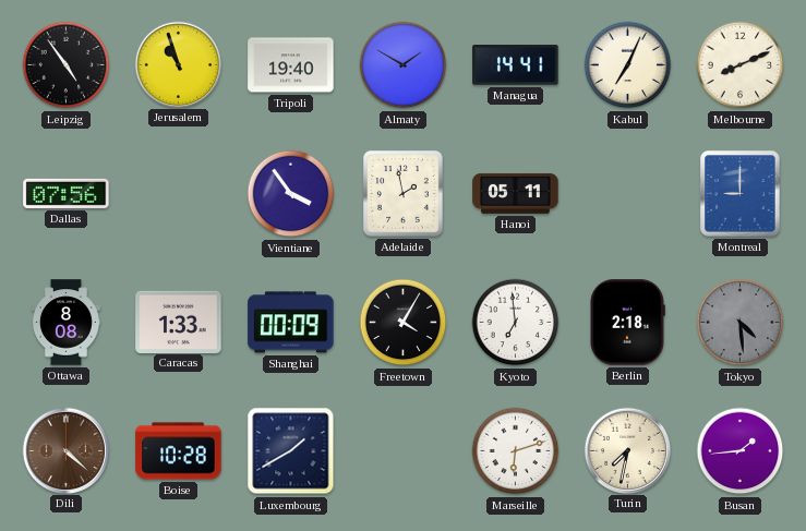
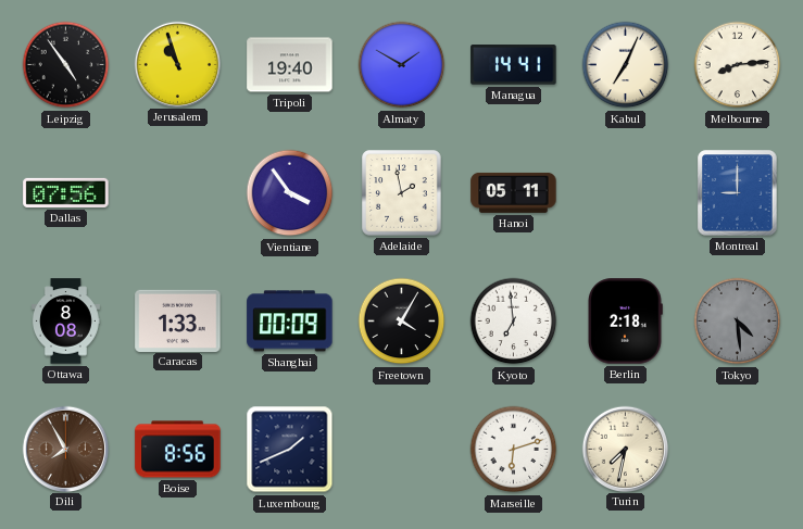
Melbourne: 8:11 -> 8:14 (738, 65)
Dili: 4:22 -> 7:55 (65, 449)
Boise: 10:28 -> 8:56 (178, 450)
Luxembourg: 1:40 -> 1:41 (290, 450)
Busan: 1:44 -> none (741, 451)
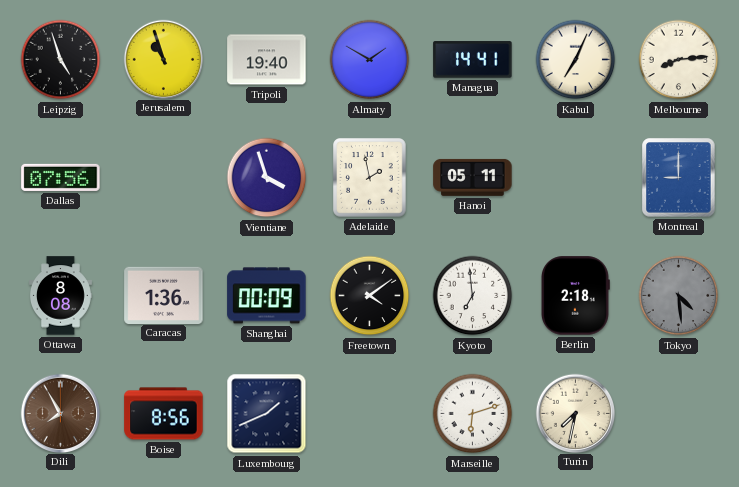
Leipzig: 4:54 -> 4:57 (61, 60)
Vientiane: 3:54 -> 3:57 (267, 178)
Caracas: 1:33 -> 1:36 (164, 295)
Freetown: 4:05 -> 4:09 (370, 296)
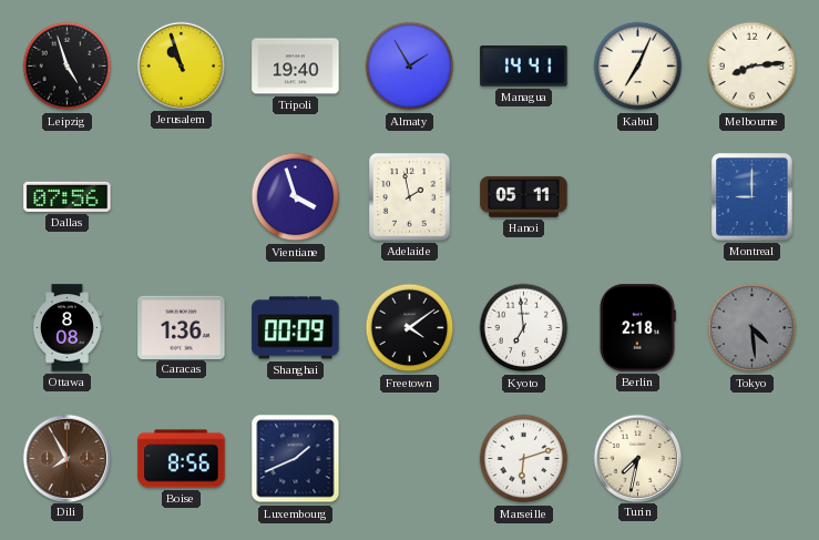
Almaty: 1:50 -> 1:55 (410, 67)
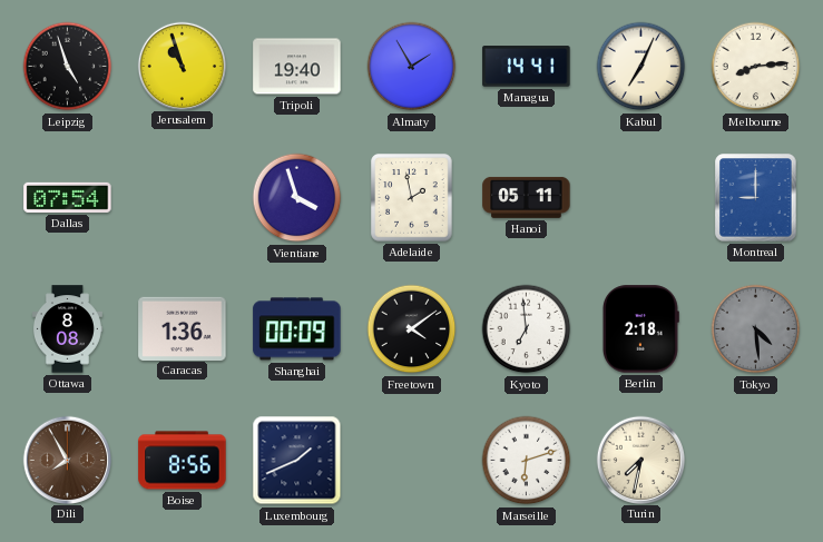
Dallas: 07:56 -> 07:54 (68, 197)
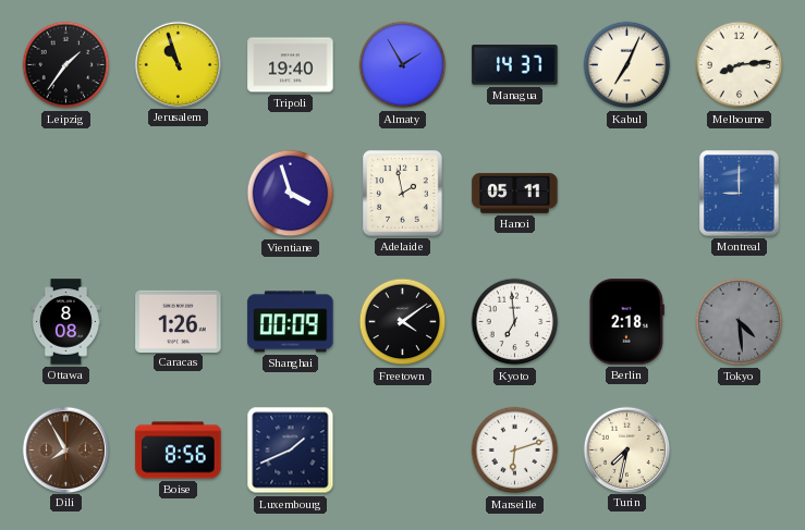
Leipzig: 4:57 -> 1:36 (66, 65)
Managua: 14:41 -> 14:37 (515, 65)
Dallas: 07:54 -> none (68, 197)
Caracas: 1:36 -> 1:26 (179, 321)
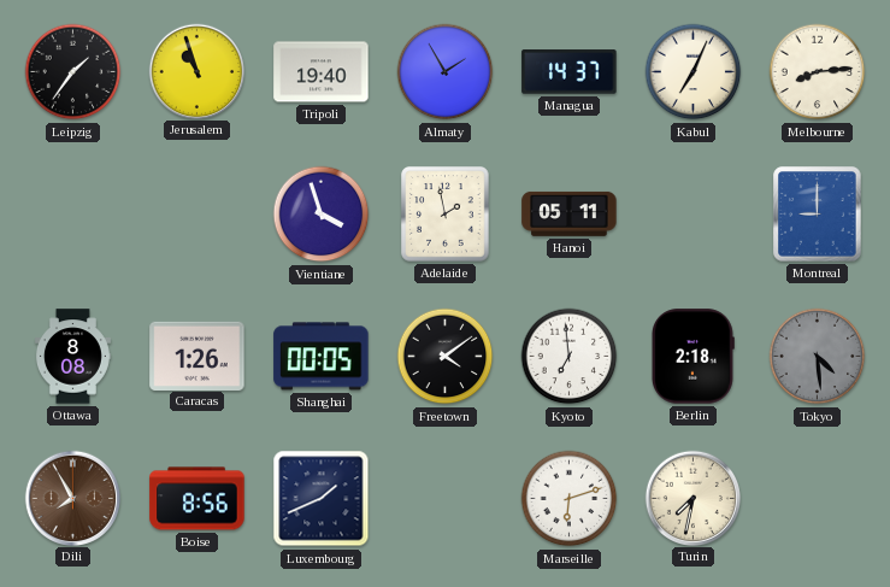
Shanghai: 00:09 -> 00:05 (322, 357)
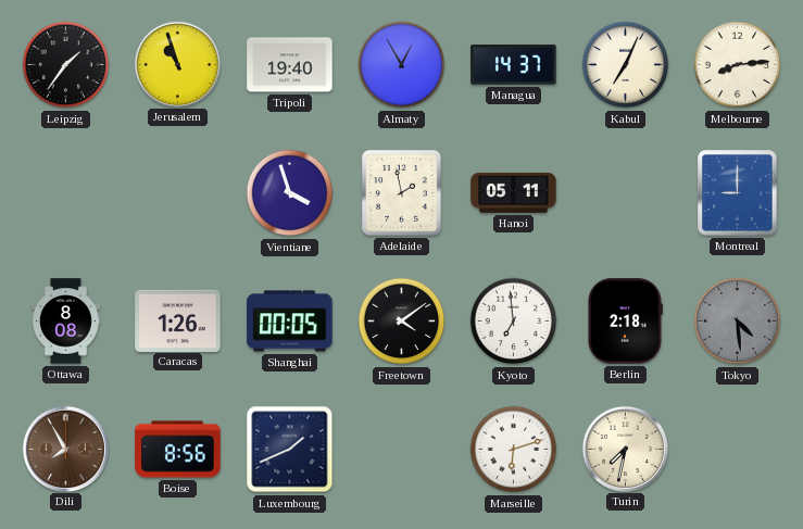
Almaty: 1:55 -> 12:55 (402, 65)
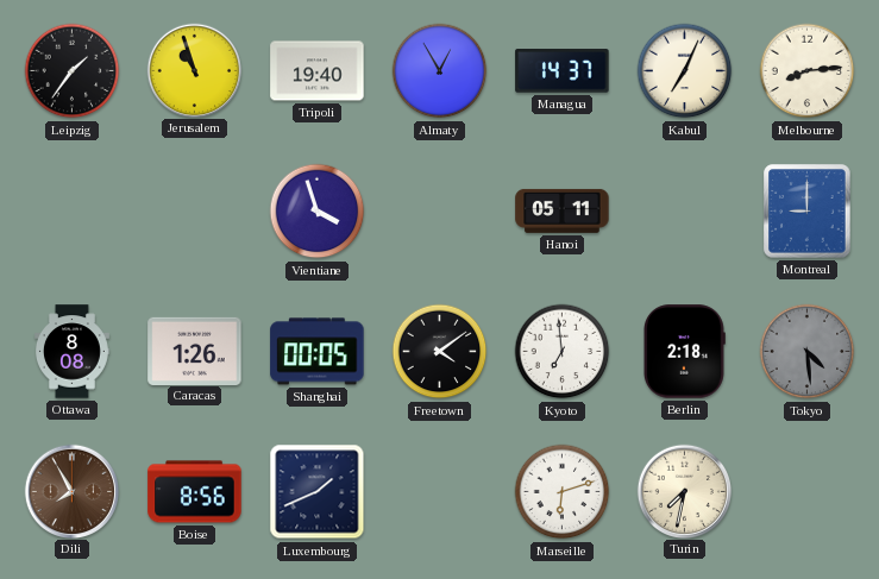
Adelaide: 1:58 -> none (402, 193)
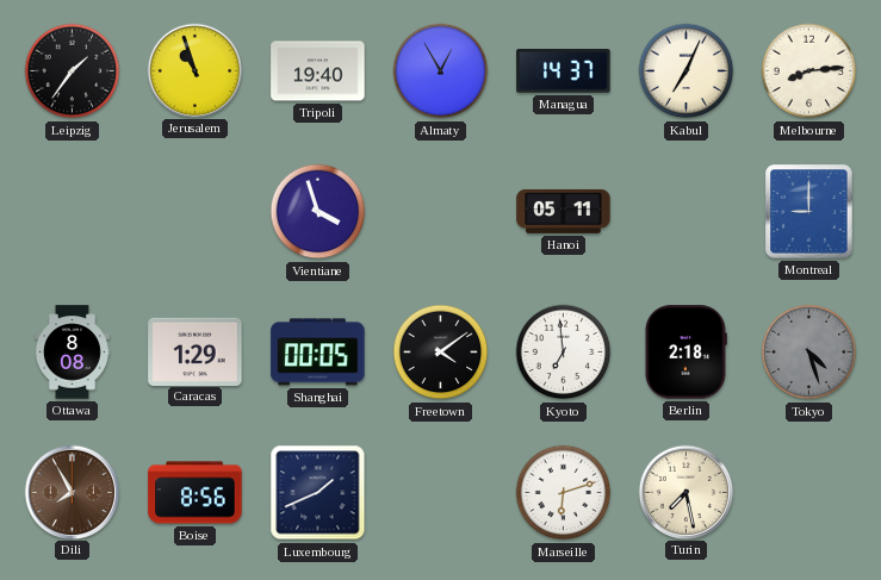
Caracas: 1:26 -> 1:29 (196, 351)
Tokyo: 4:29 -> 4:27 (809, 353)
Turin: 7:32 -> 7:28 (685, 492)
